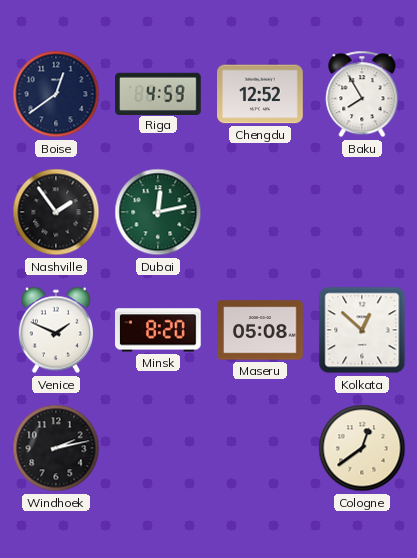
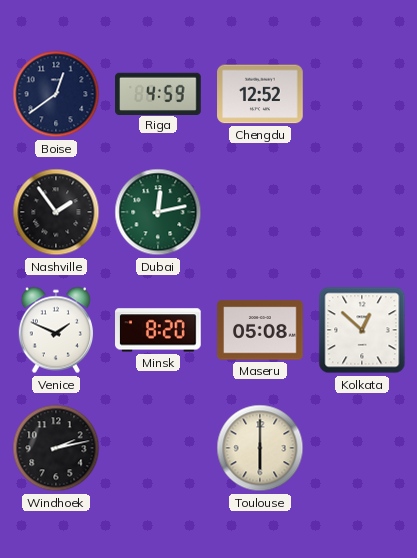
Baku: 7:55 -> none (362, 94)
Toulouse: none -> 6:00 (260, 448)
Cologne: 12:39 -> none (362, 448)
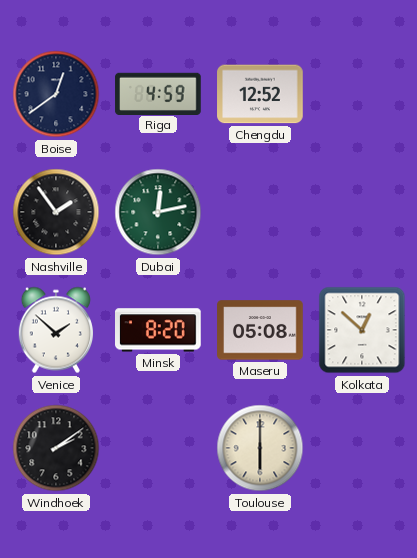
Venice: 1:49 -> 1:52 (56, 330)
Windhoek: 2:13 -> 2:09 (56, 448)
